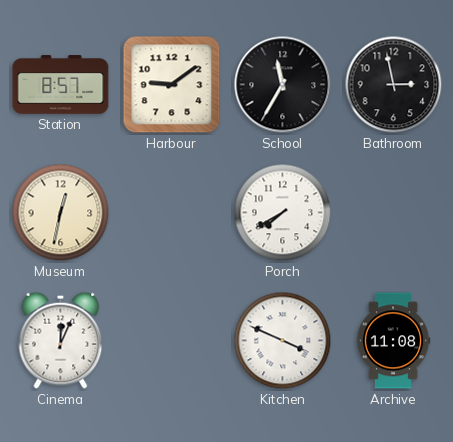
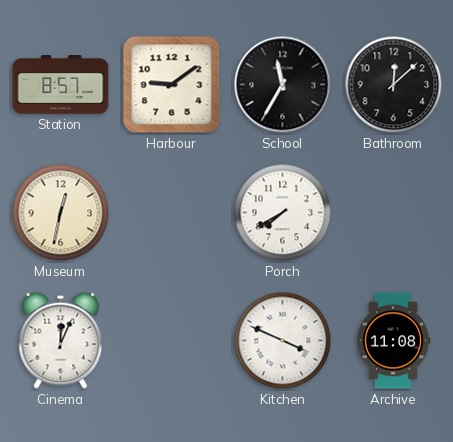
Bathroom: 2:58 -> 12:08 (394, 85)
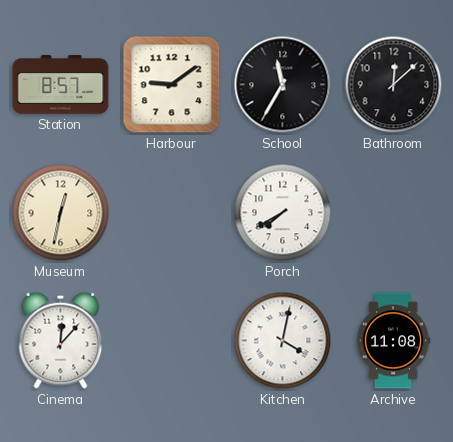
Cinema: 12:04 -> 12:07 (61, 340)
Kitchen: 3:49 -> 4:02 (283, 341)
